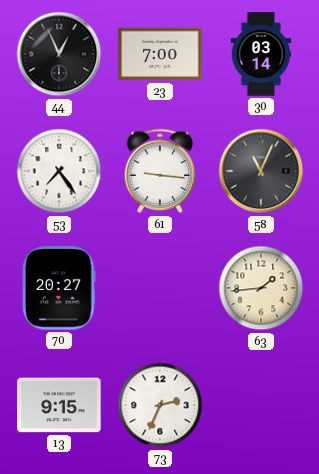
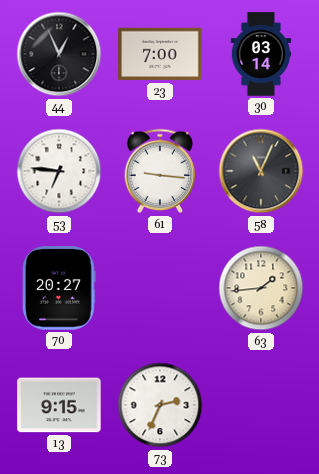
53: 7:24 -> 6:46 (59, 171)
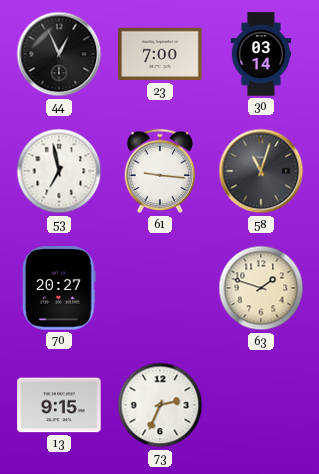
53: 6:46 -> 6:58 (59, 171)
58: 11:04 -> 11:03 (261, 171)
63: 1:44 -> 1:48 (261, 288)
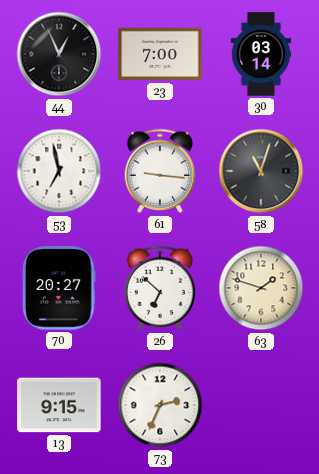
26: none -> 6:52 (160, 288)
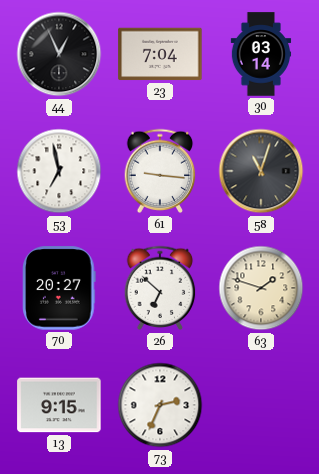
23: 7:00 -> 7:04 (160, 54)
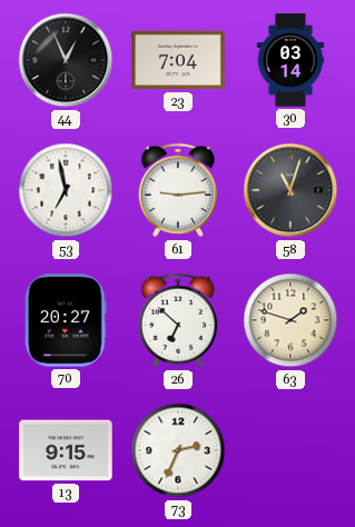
61: 9:16 -> 9:14 (178, 190)
